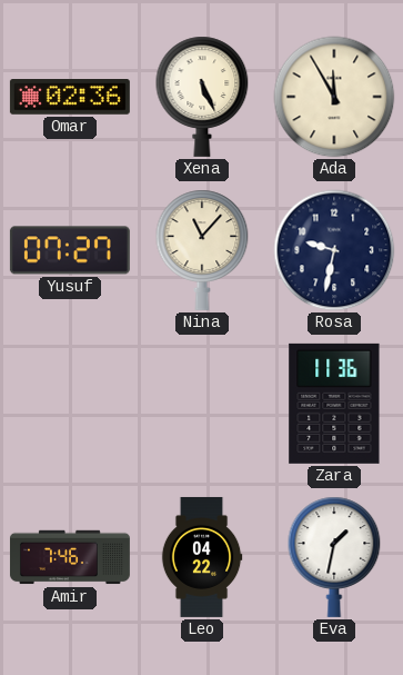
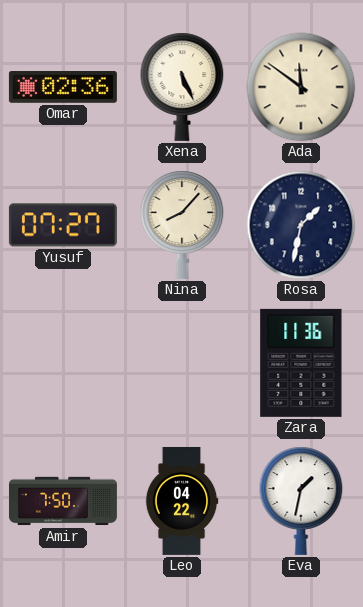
Ada: 11:55 -> 11:51 (301, 87)
Nina: 11:07 -> 8:07 (182, 225)
Rosa: 9:32 -> 1:32 (301, 225)
Amir: 7:46 -> 7:50 (63, 501)
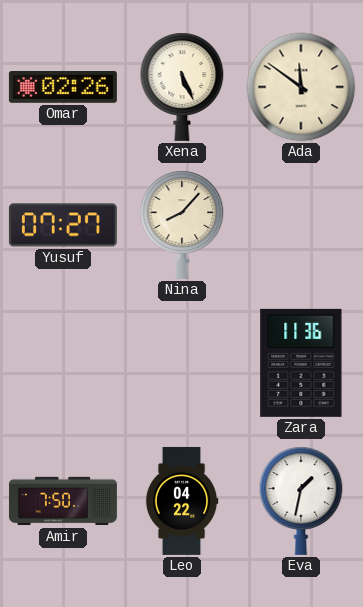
Omar: 02:36 -> 02:26 (63, 88)
Rosa: 1:32 -> none (301, 225)
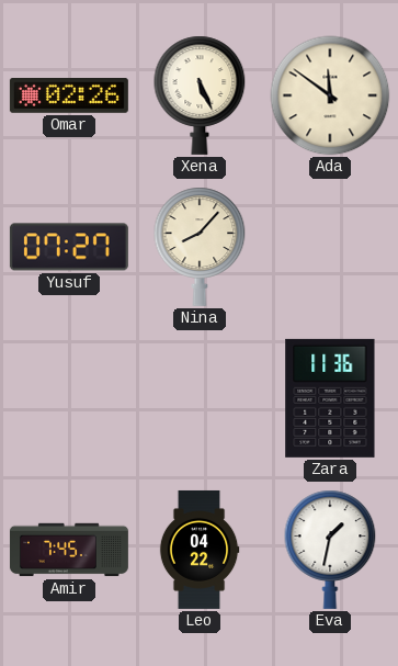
Amir: 7:50 -> 7:45 (69, 550)
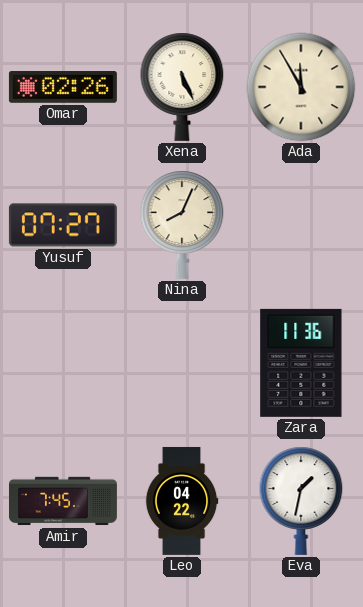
Ada: 11:51 -> 11:55 (301, 87)
Nina: 8:07 -> 8:04 (182, 225)
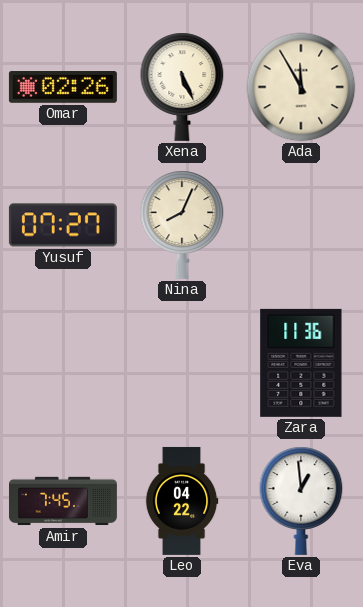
Eva: 1:32 -> 12:59 (301, 501)
